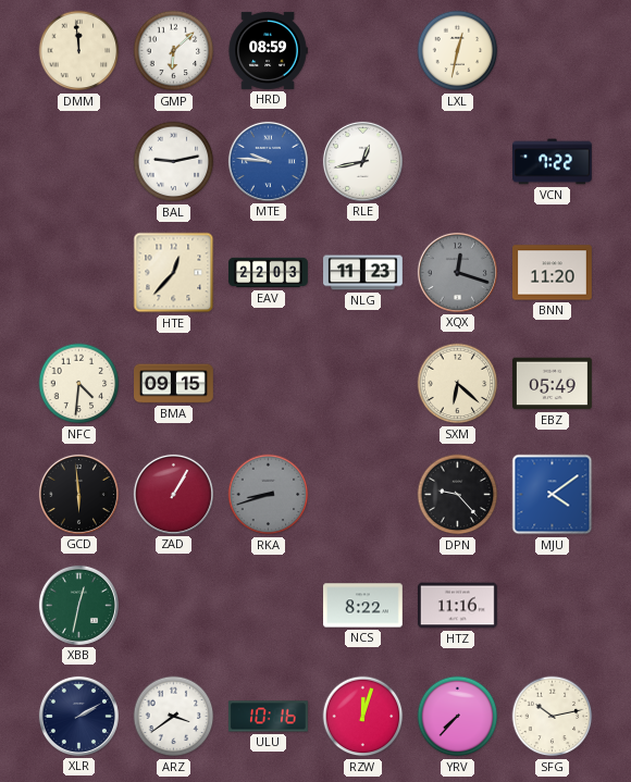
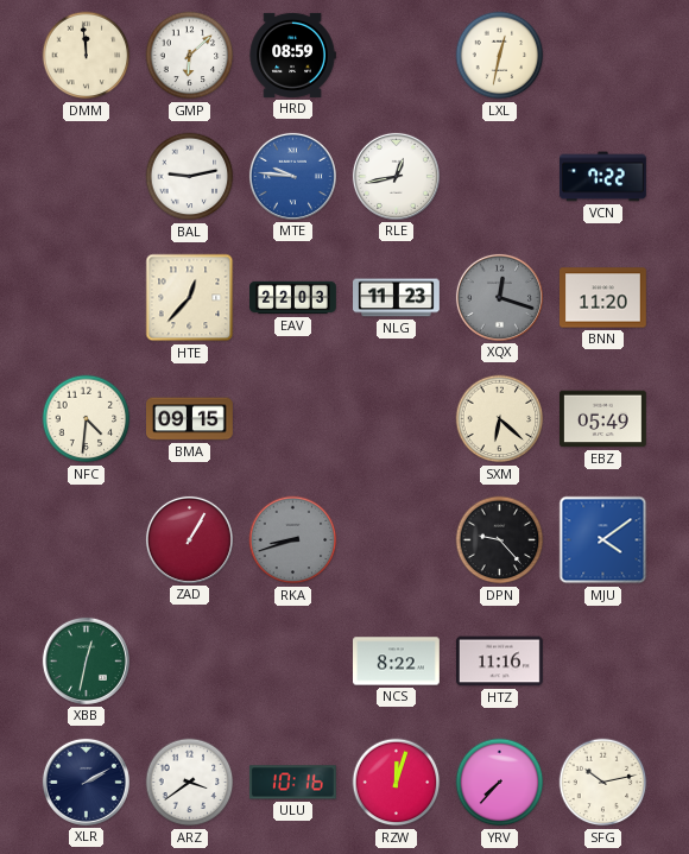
GCD: 5:59 -> none (78, 494)
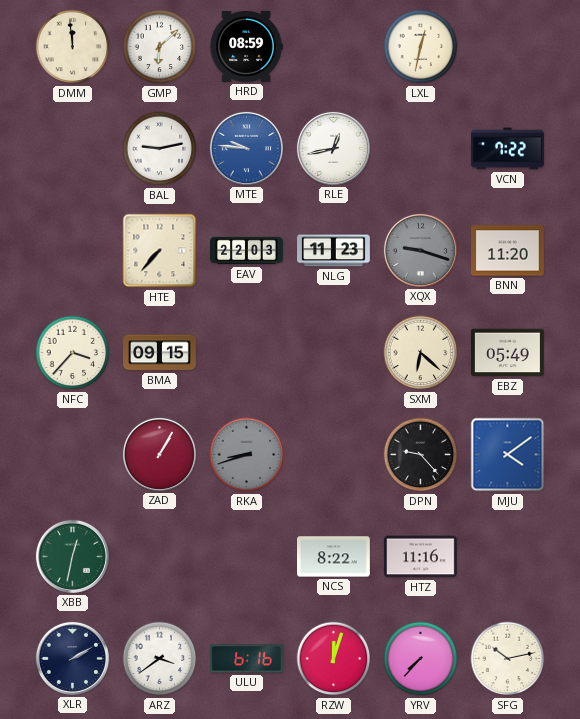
HTE: 12:37 -> 7:37 (160, 251)
XQX: 12:18 -> 9:18 (420, 250)
NFC: 4:31 -> 3:37 (73, 353)
ULU: 10:16 -> 6:16 (246, 659)
